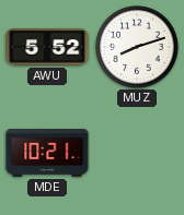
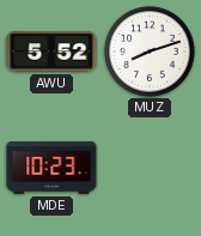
MDE: 10:21 -> 10:23 (51, 168)
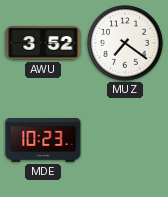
AWU: 5:52 -> 3:52 (43, 43)
MUZ: 8:12 -> 7:21 (125, 43)
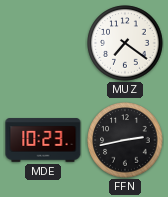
AWU: 3:52 -> none (43, 43)
FFN: none -> 2:43 (125, 140)
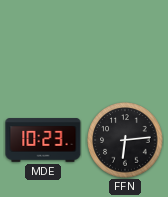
MUZ: 7:21 -> none (125, 43)
FFN: 2:43 -> 6:14 (125, 140)
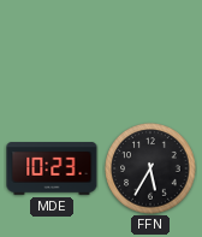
FFN: 6:14 -> 5:35 (150, 168)
